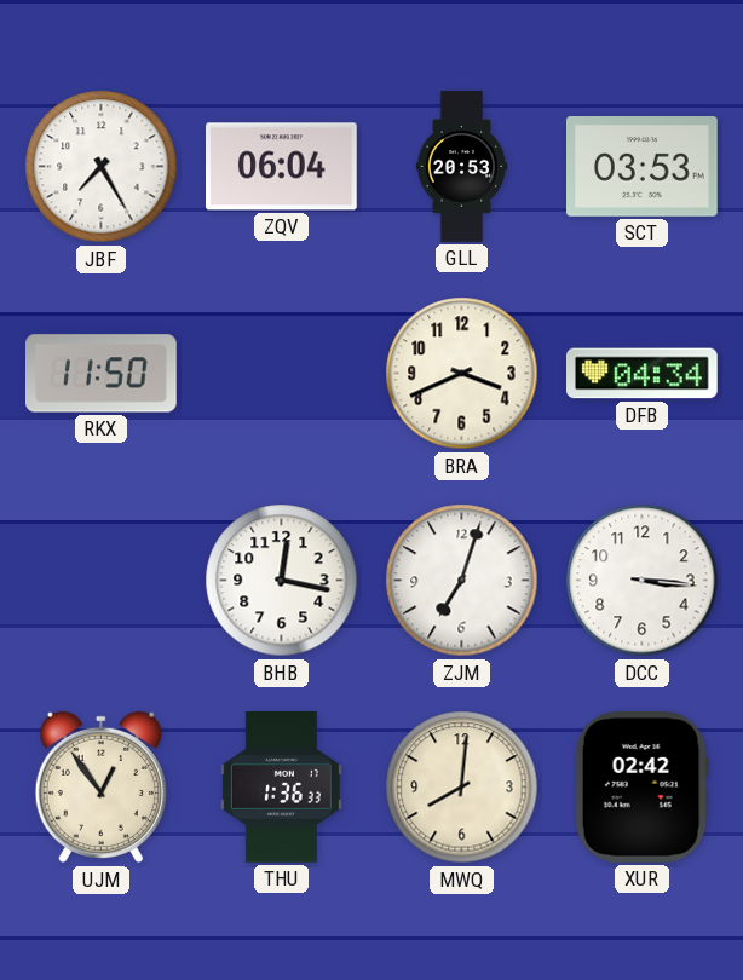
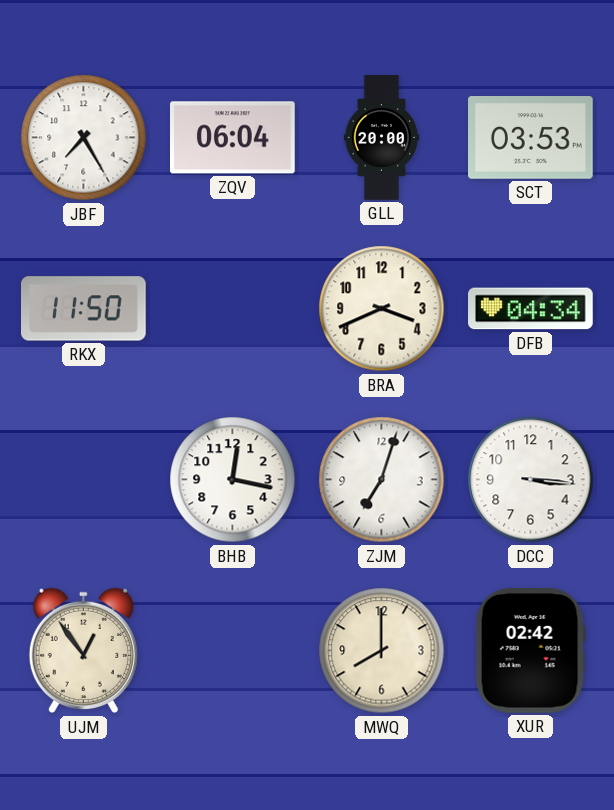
GLL: 20:53 -> 20:00 (382, 138)
THU: 1:36 -> none (281, 788)
MWQ: 8:01 -> 8:00 (382, 651)
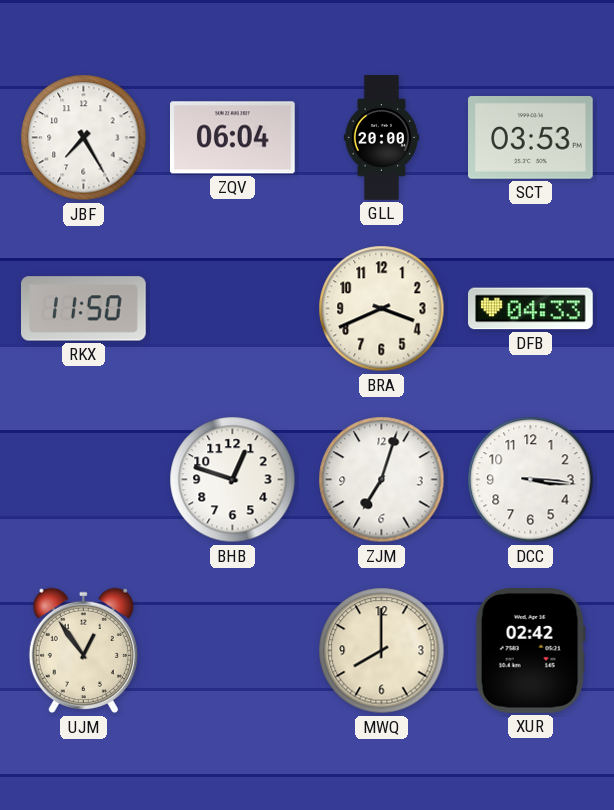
DFB: 04:34 -> 04:33 (531, 309)
BHB: 12:17 -> 12:48 (233, 480)
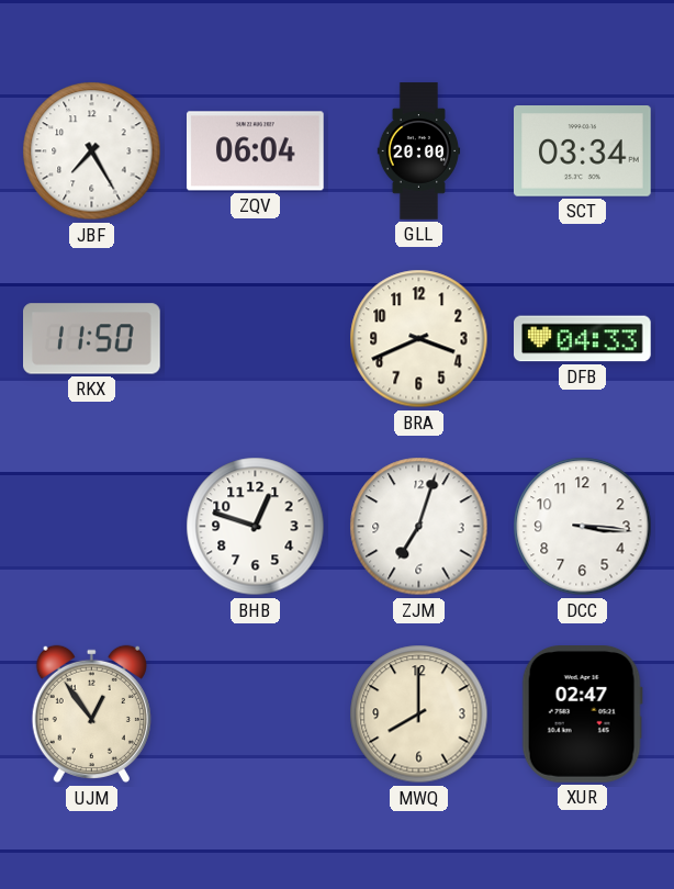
SCT: 03:53 -> 03:34 (583, 151)
XUR: 02:42 -> 02:47 (582, 714)
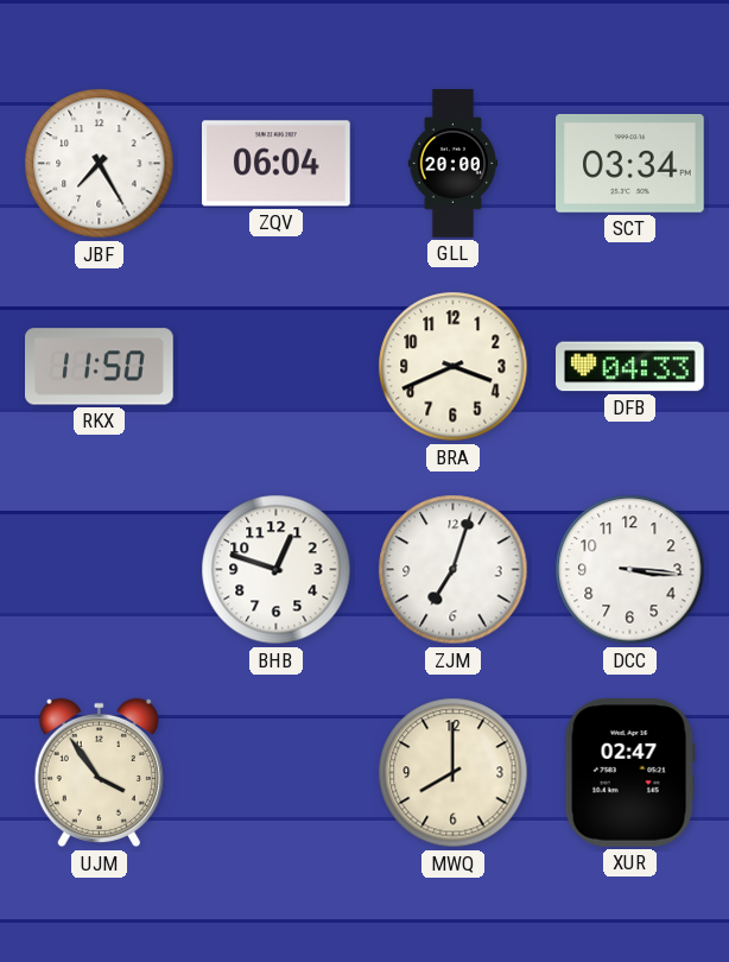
UJM: 12:54 -> 3:54 (99, 773)
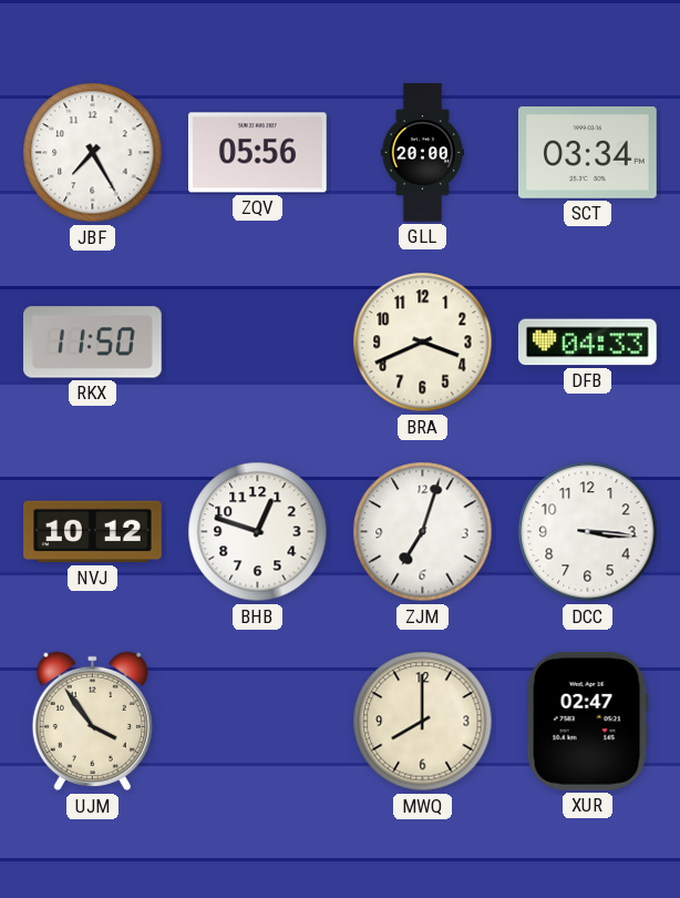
ZQV: 06:04 -> 05:56 (258, 153)
NVJ: none -> 10:12 (93, 532)
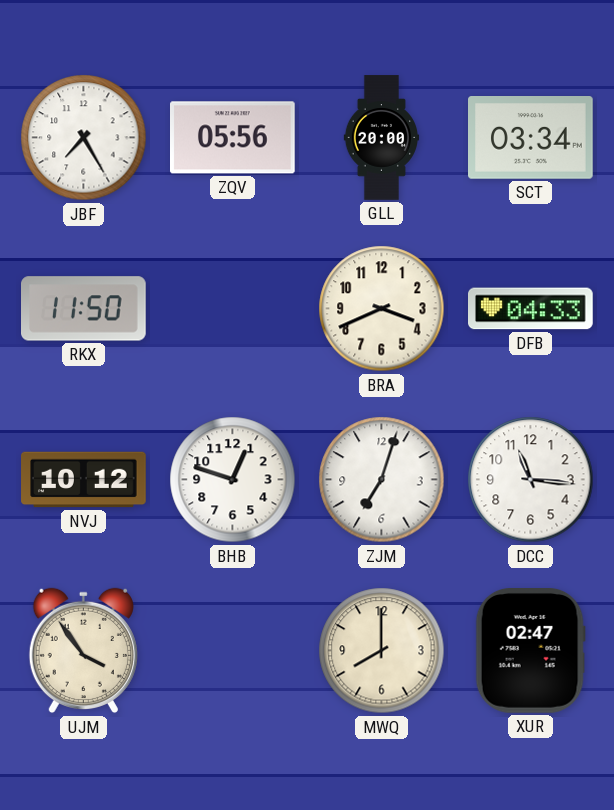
DCC: 3:16 -> 11:16 (531, 480)
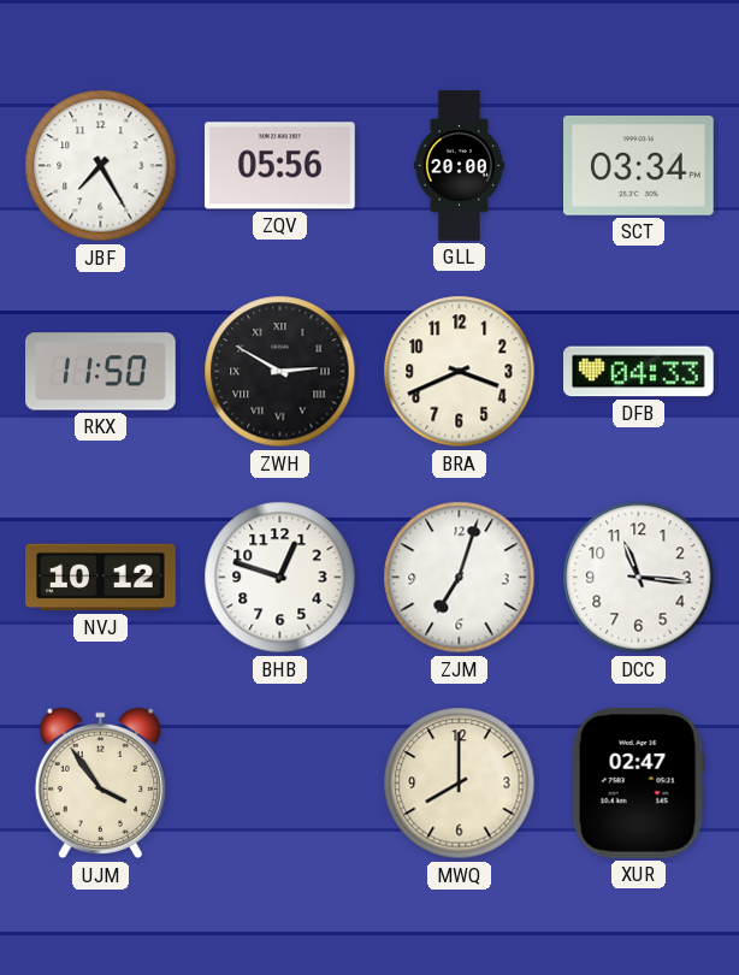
ZWH: none -> 2:50 (280, 372)
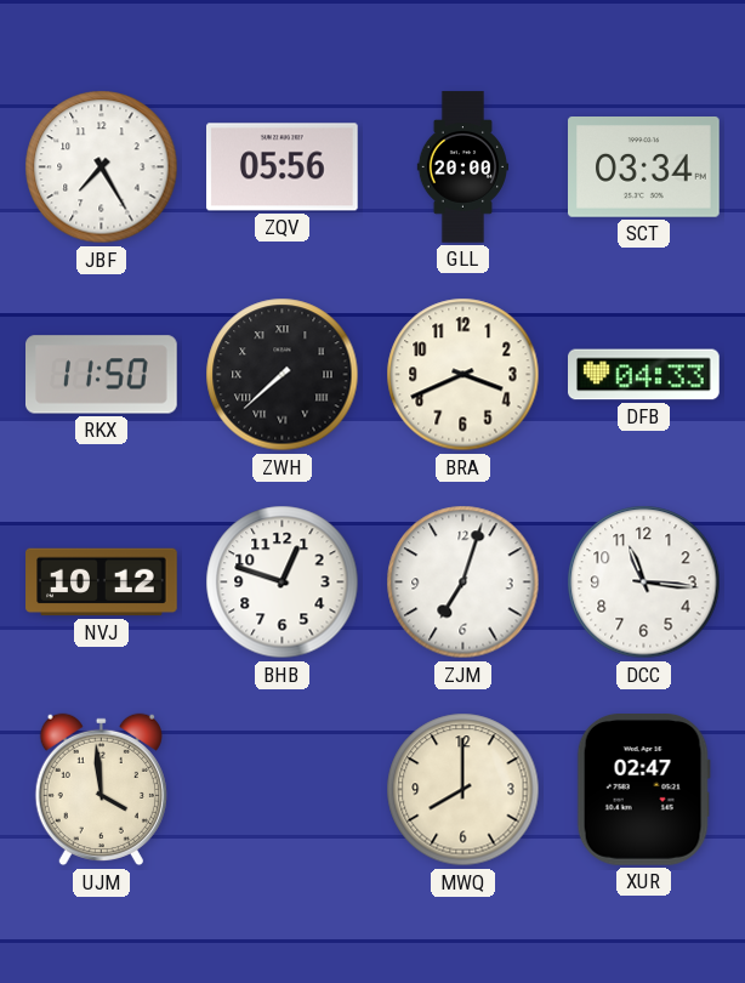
ZWH: 2:50 -> 7:38 (283, 375)
UJM: 3:54 -> 3:59 (101, 790)
